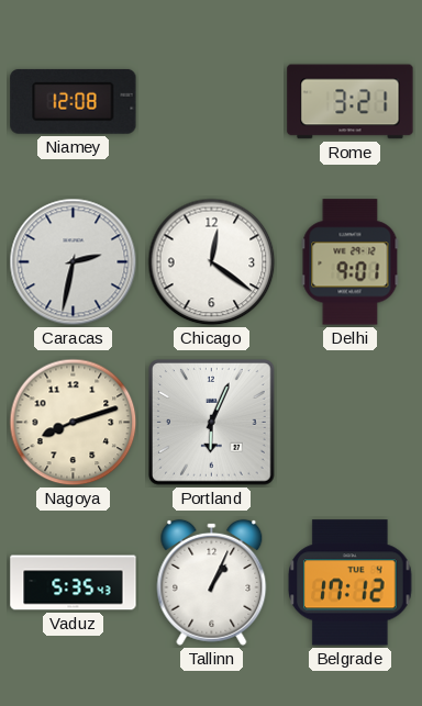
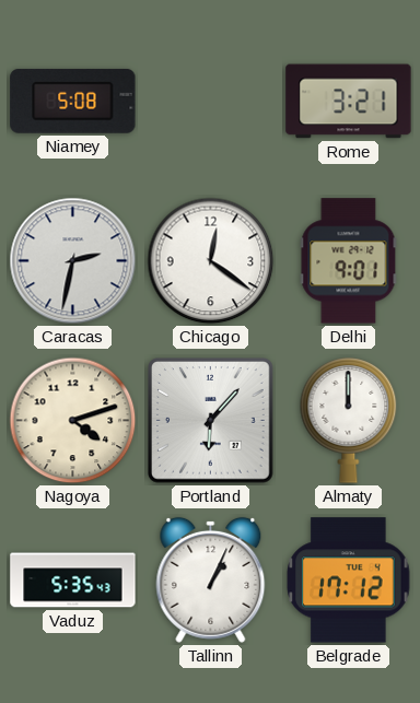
Niamey: 12:08 -> 5:08 (73, 101)
Nagoya: 8:12 -> 4:12 (73, 421)
Portland: 6:04 -> 6:07 (211, 421)
Almaty: none -> 12:00 (349, 421)
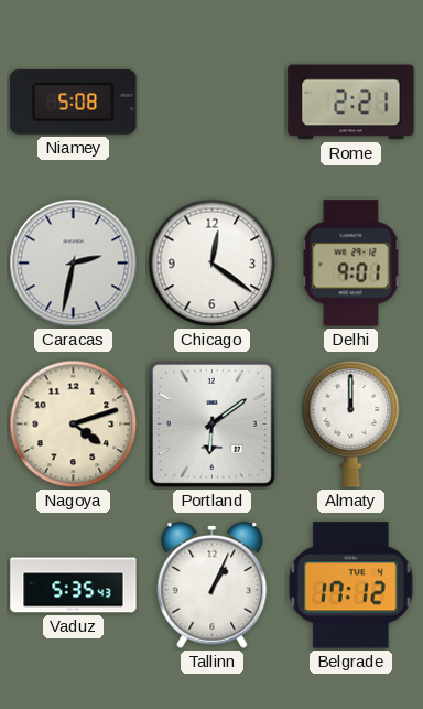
Rome: 3:21 -> 2:21 (351, 103)
Portland: 6:07 -> 6:09 (213, 425)
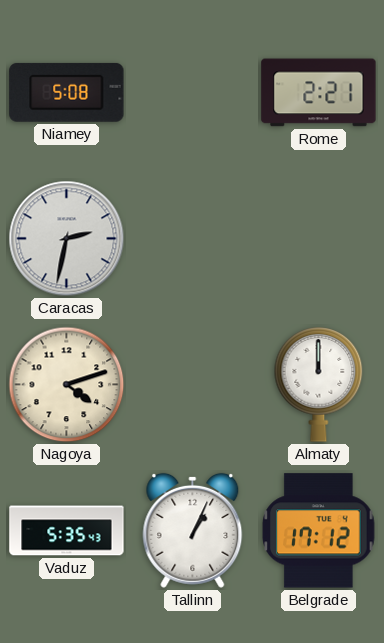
Chicago: 12:21 -> none (213, 264)
Delhi: 9:01 -> none (351, 264)
Portland: 6:09 -> none (213, 425)
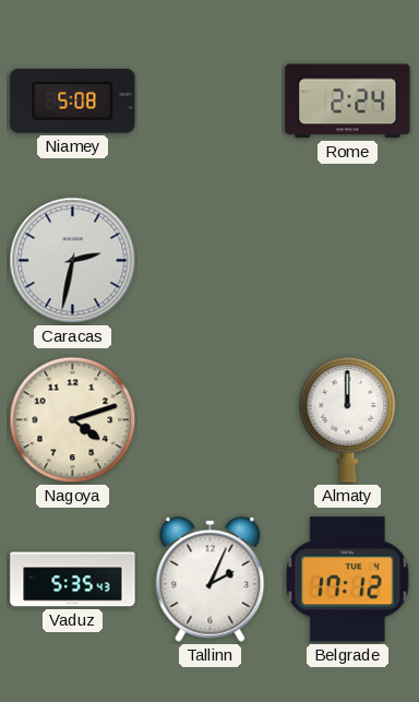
Rome: 2:21 -> 2:24 (348, 102)
Tallinn: 1:04 -> 2:04 (211, 579)
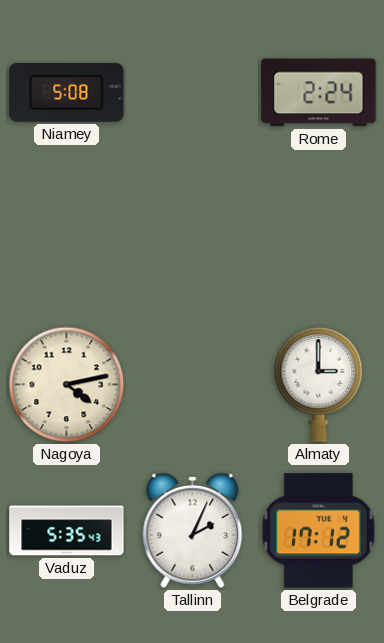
Caracas: 2:32 -> none (73, 261)
Nagoya: 4:12 -> 4:13 (67, 385)
Almaty: 12:00 -> 3:00 (319, 385)
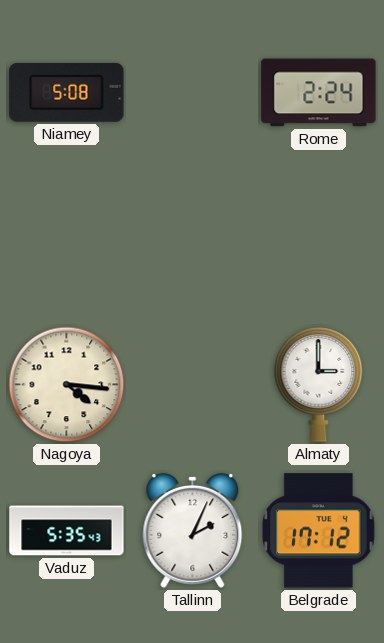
Nagoya: 4:13 -> 4:16 (67, 385)
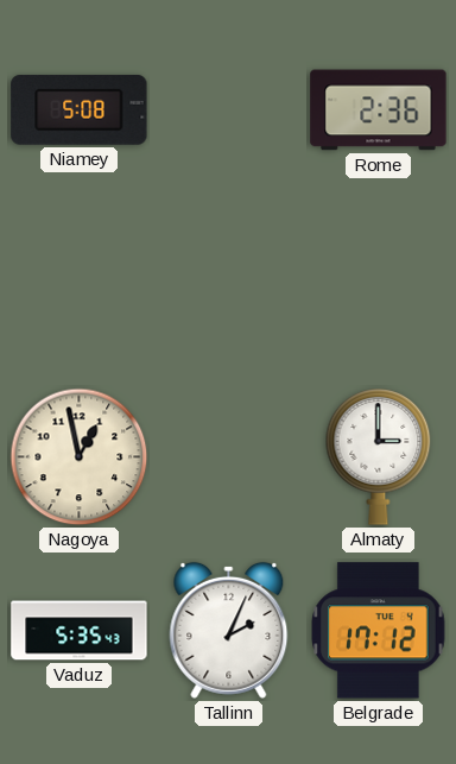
Rome: 2:24 -> 2:36 (379, 111)
Nagoya: 4:16 -> 12:58 (80, 457)
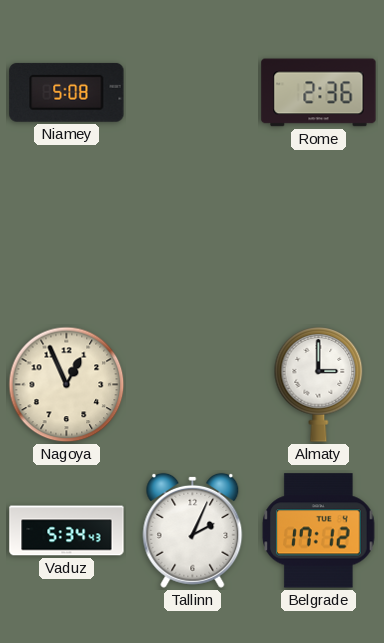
Nagoya: 12:58 -> 12:56 (67, 385)
Vaduz: 5:35 -> 5:34 (67, 531)
